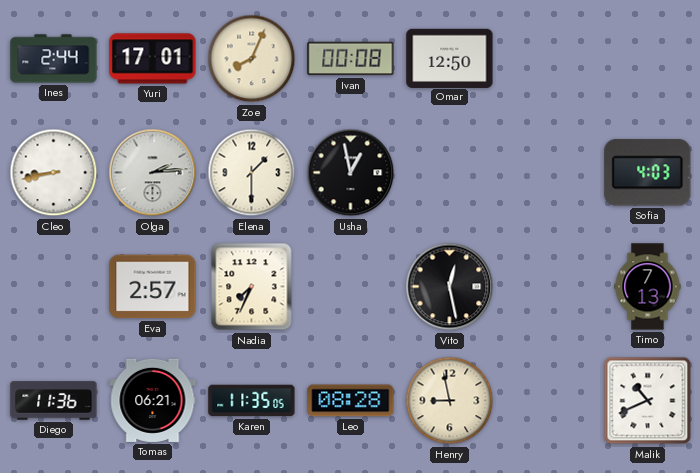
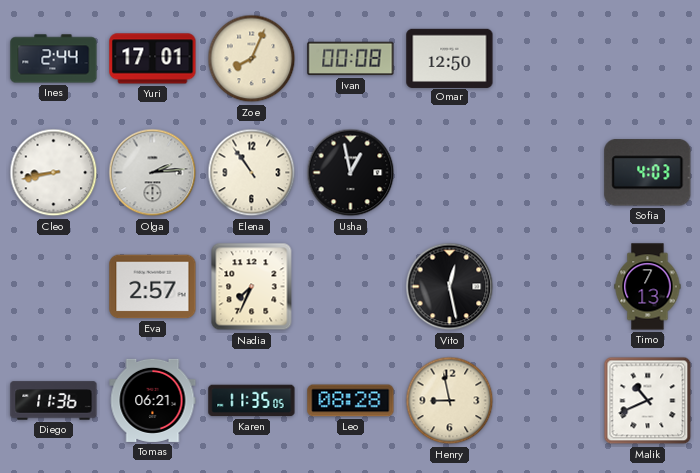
Elena: 1:30 -> 10:54 (252, 173)
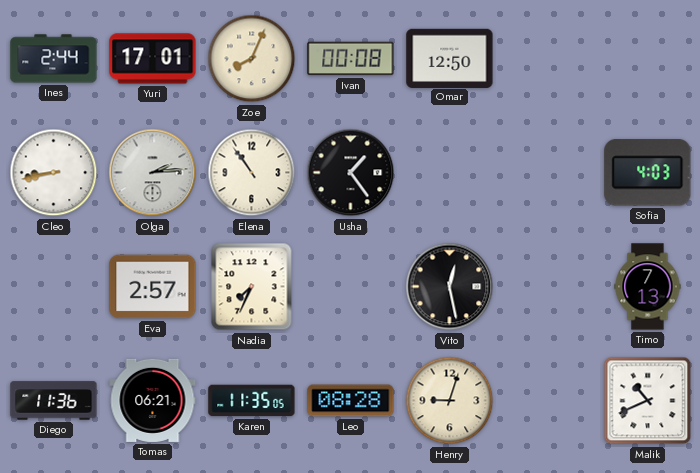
Usha: 12:58 -> 1:24 (351, 173)
Henry: 8:58 -> 9:03 (450, 401)
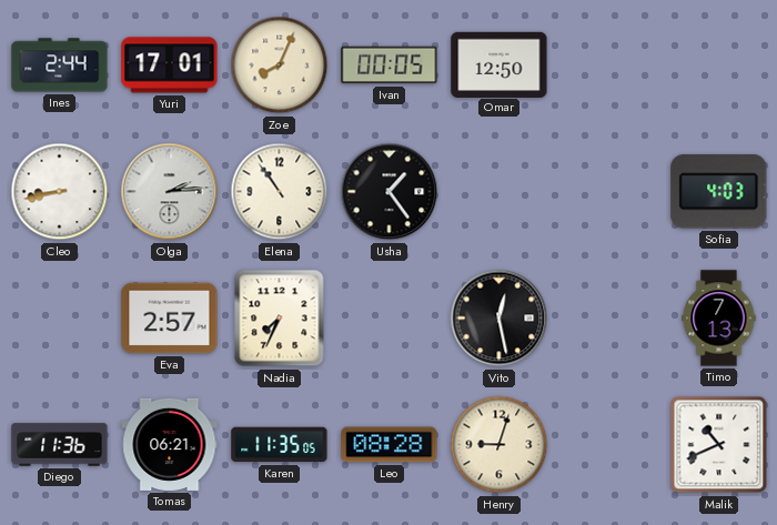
Ivan: 00:08 -> 00:05 (390, 65)
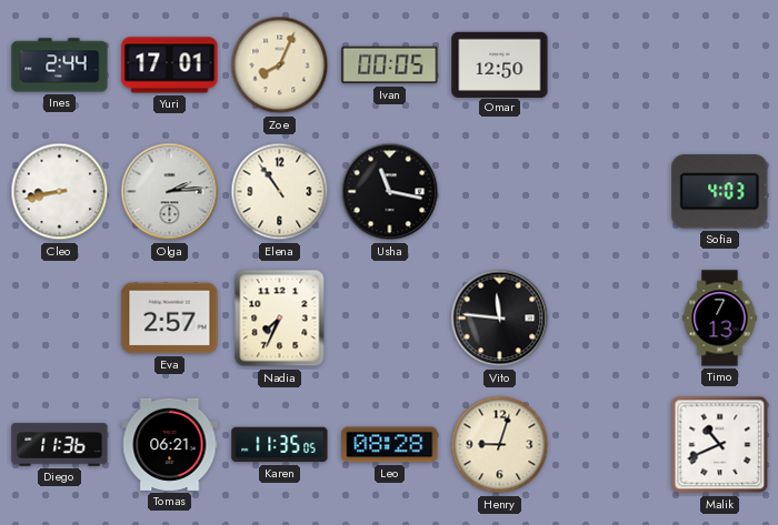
Usha: 1:24 -> 11:17 (390, 192)
Vito: 12:28 -> 11:46 (500, 319)
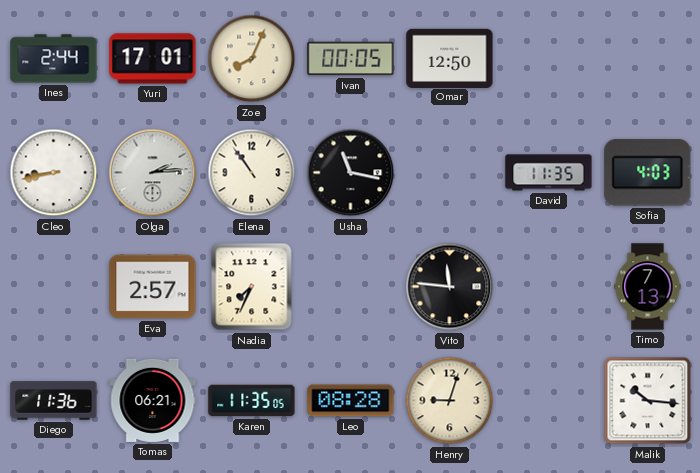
David: none -> 11:35 (549, 173)
Malik: 10:41 -> 10:16 (648, 401)
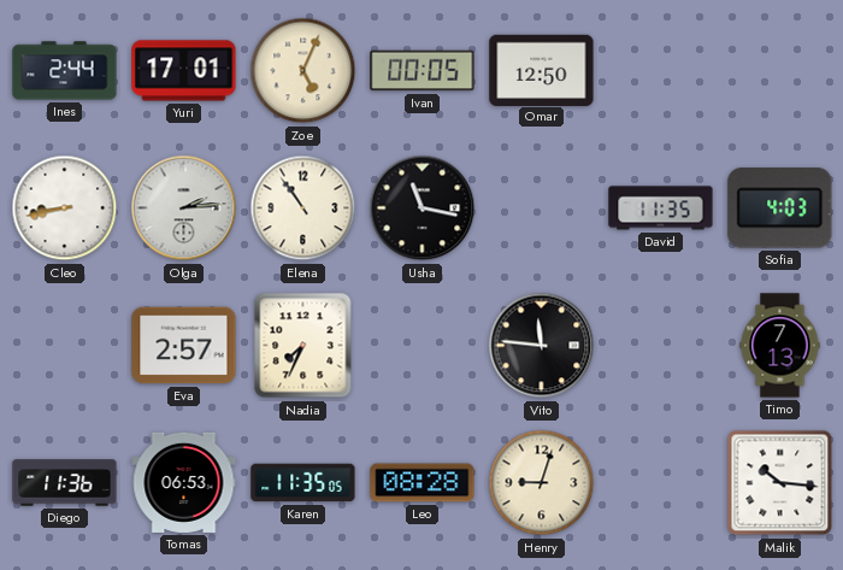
Zoe: 8:04 -> 5:04 (303, 71)
Tomas: 06:21 -> 06:53 (184, 482)
